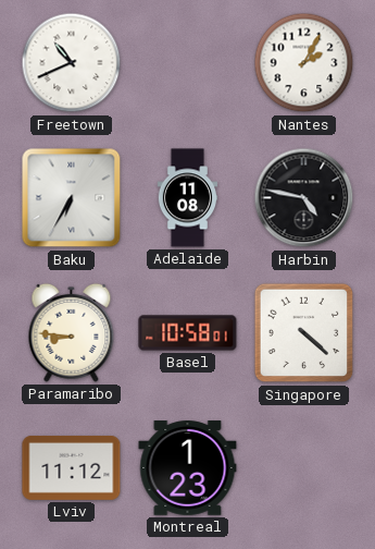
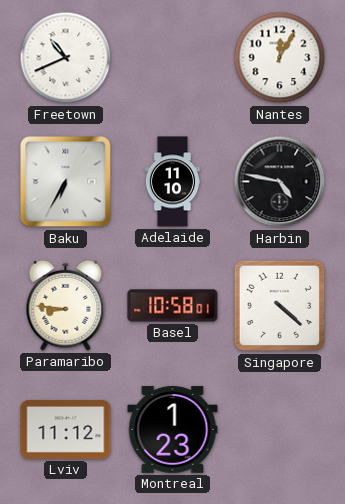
Nantes: 2:05 -> 12:05 (280, 58)
Adelaide: 11:08 -> 11:10 (172, 182)
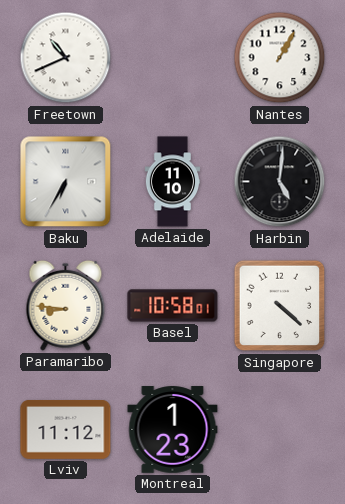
Nantes: 12:05 -> 1:05 (280, 58)
Harbin: 4:47 -> 5:01 (280, 182)
